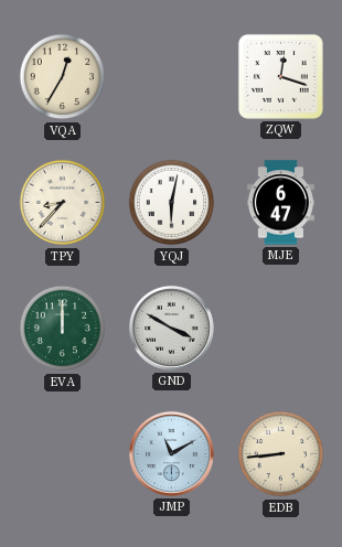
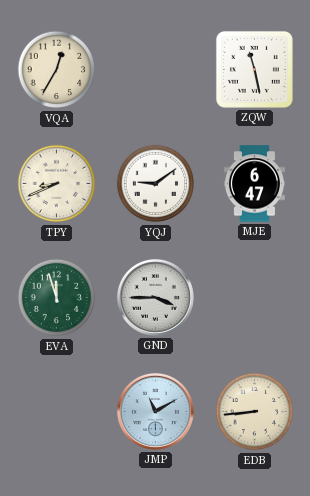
ZQW: 12:18 -> 11:28 (254, 69)
TPY: 8:37 -> 8:41 (57, 184)
YQJ: 6:02 -> 9:09 (156, 184)
EVA: 12:00 -> 11:57 (57, 298)
GND: 3:50 -> 3:45 (155, 297)
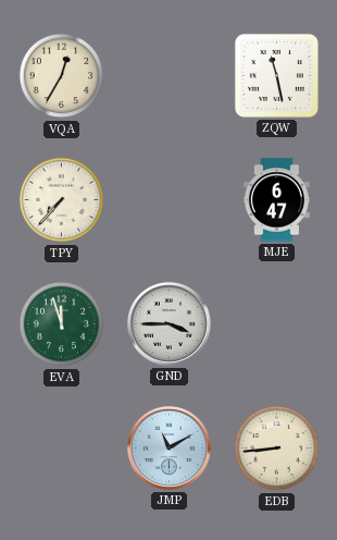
TPY: 8:41 -> 7:37 (62, 200)
YQJ: 9:09 -> none (156, 184)
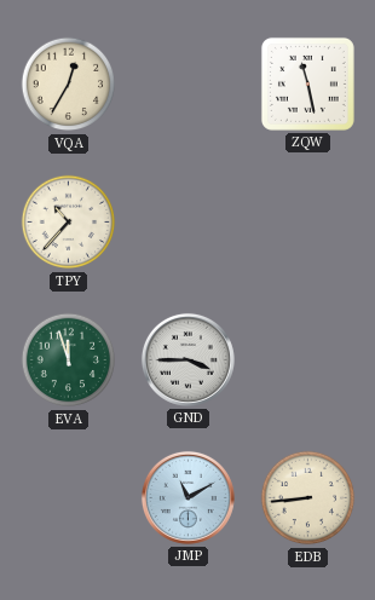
TPY: 7:37 -> 10:37 (69, 223)
MJE: 6:47 -> none (276, 200)
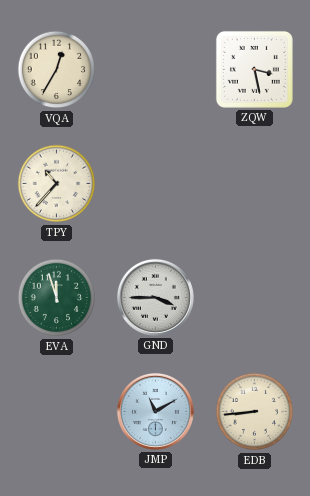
ZQW: 11:28 -> 3:28 (254, 69)
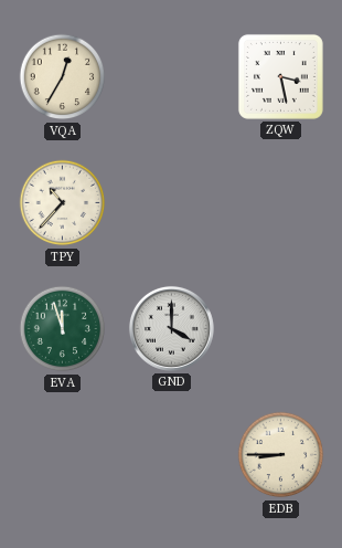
GND: 3:45 -> 4:00 (171, 328)
JMP: 11:10 -> none (155, 411)
EDB: 8:44 -> 8:45 (281, 455)
